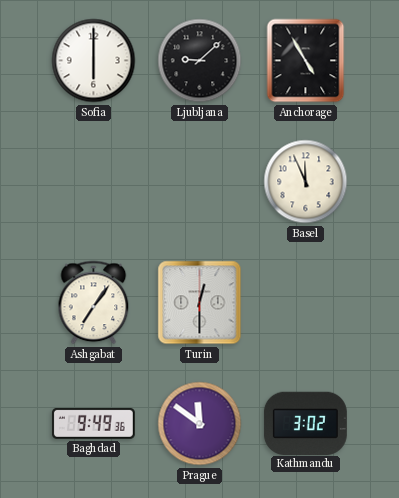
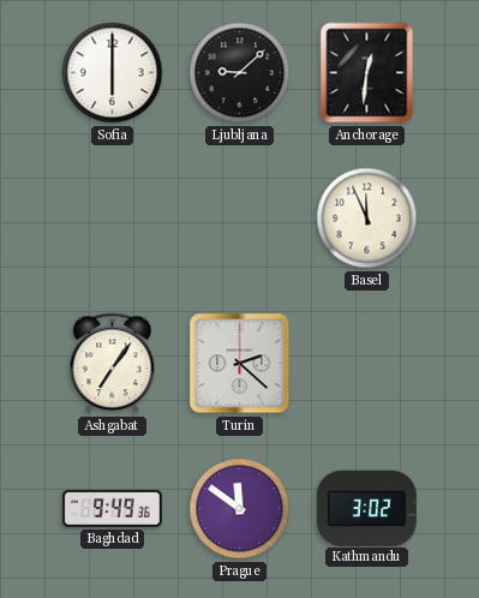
Anchorage: 4:55 -> 12:31 (367, 73)
Turin: 12:30 -> 2:22 (240, 364)
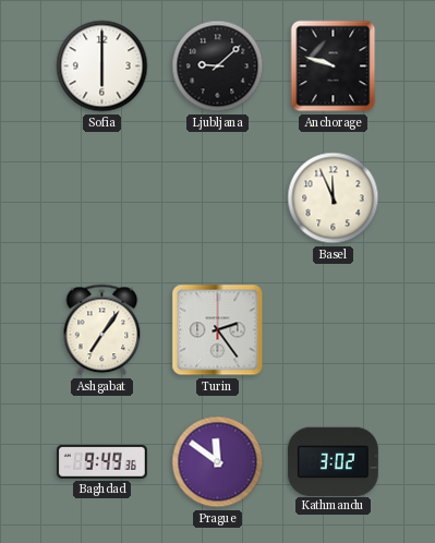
Anchorage: 12:31 -> 9:48 (334, 67)
Turin: 2:22 -> 2:24 (218, 330)
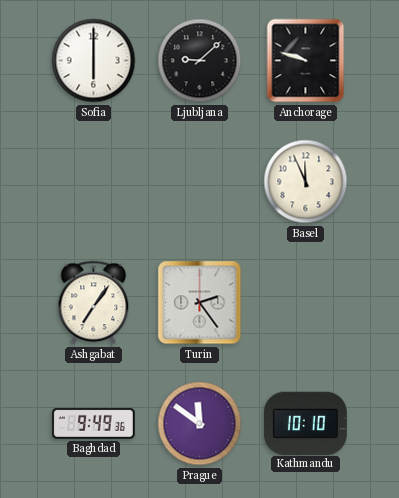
Kathmandu: 3:02 -> 10:10 (305, 423)
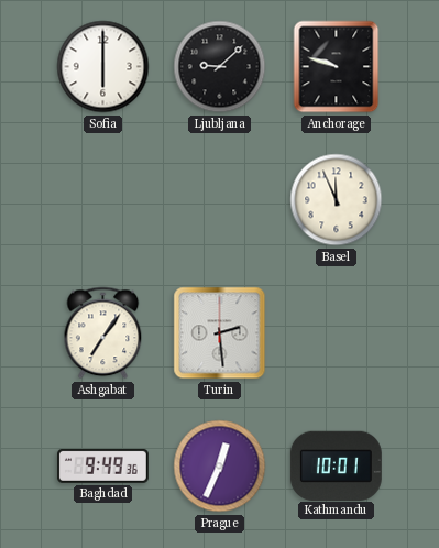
Turin: 2:24 -> 2:29 (220, 333)
Prague: 11:51 -> 12:34 (220, 467)
Kathmandu: 10:10 -> 10:01 (336, 465)
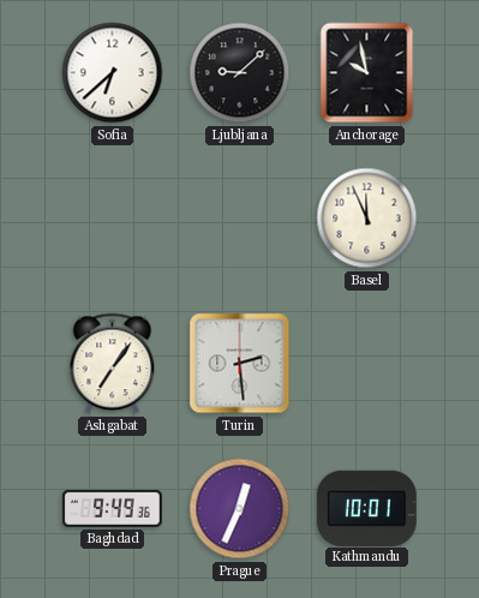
Sofia: 6:00 -> 6:38 (113, 73)
Anchorage: 9:48 -> 9:58 (367, 73)
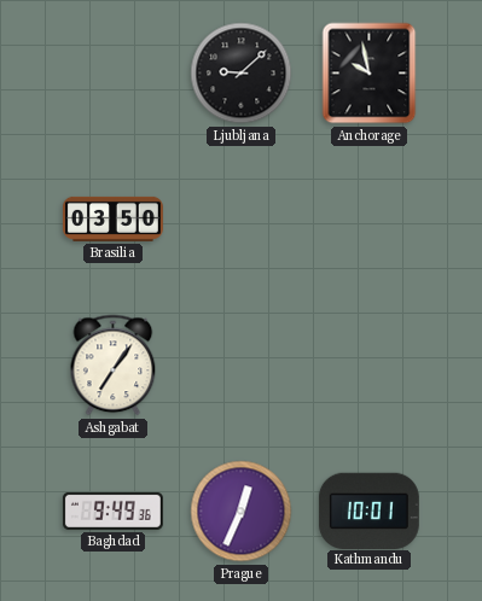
Sofia: 6:38 -> none (113, 73)
Brasilia: none -> 03:50 (114, 218)
Basel: 11:56 -> none (367, 219)
Turin: 2:29 -> none (240, 364)
